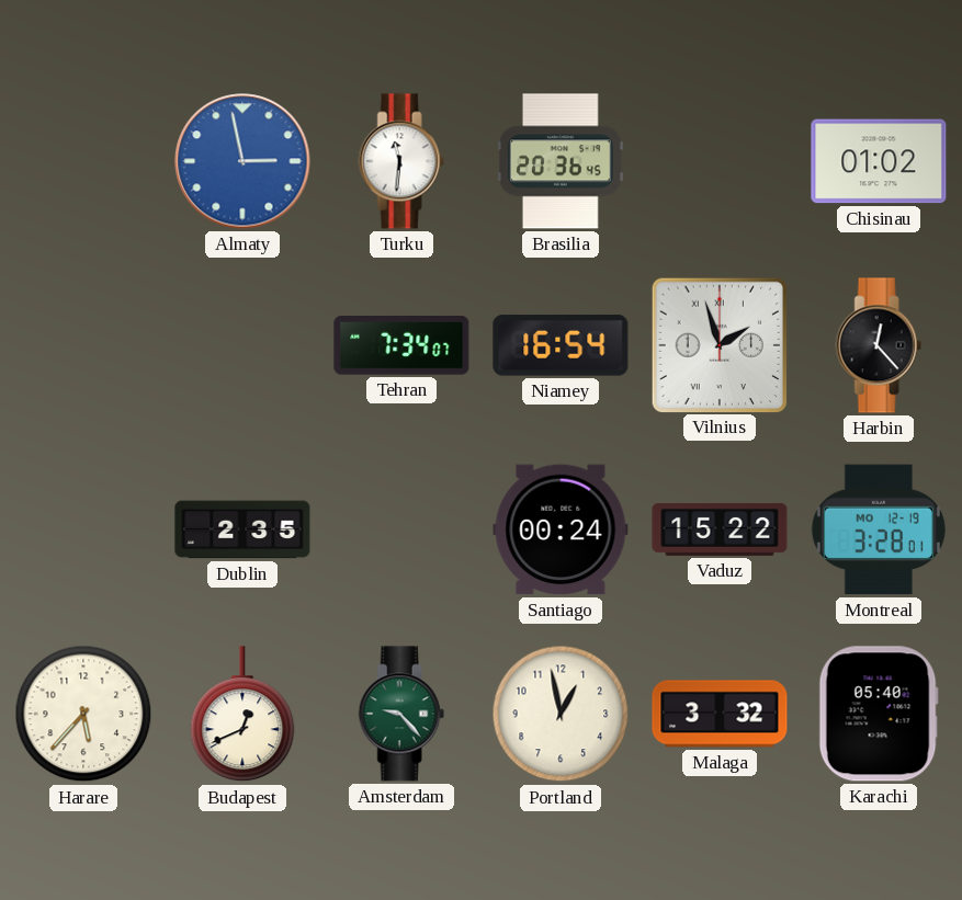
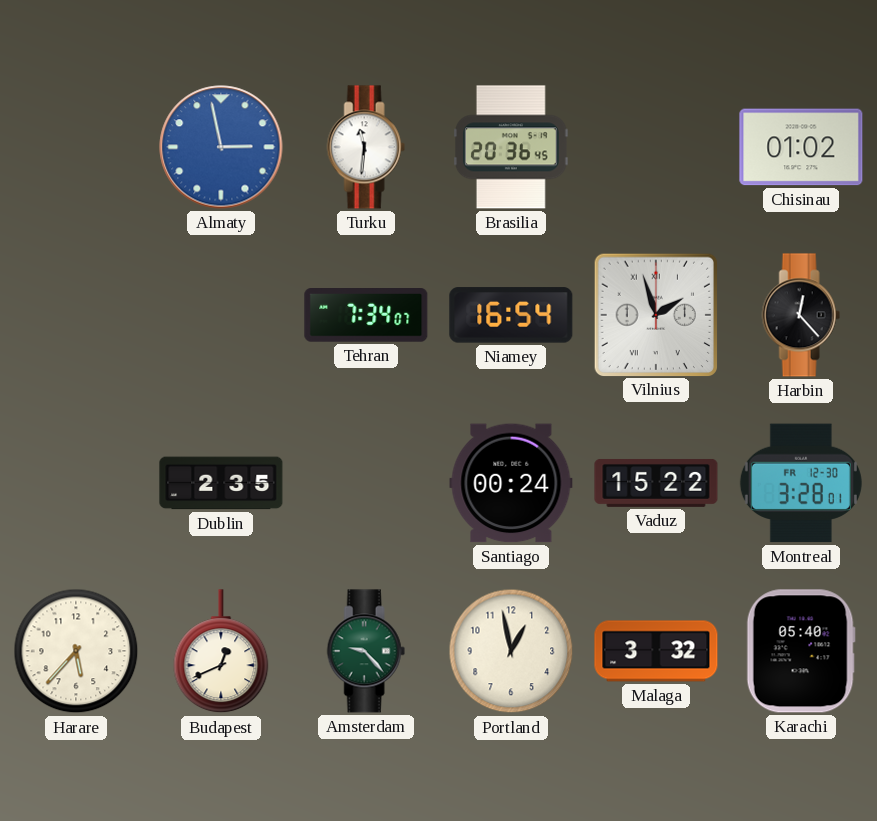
Montreal date: MO 12-19 -> FR 12-30 (801, 483)
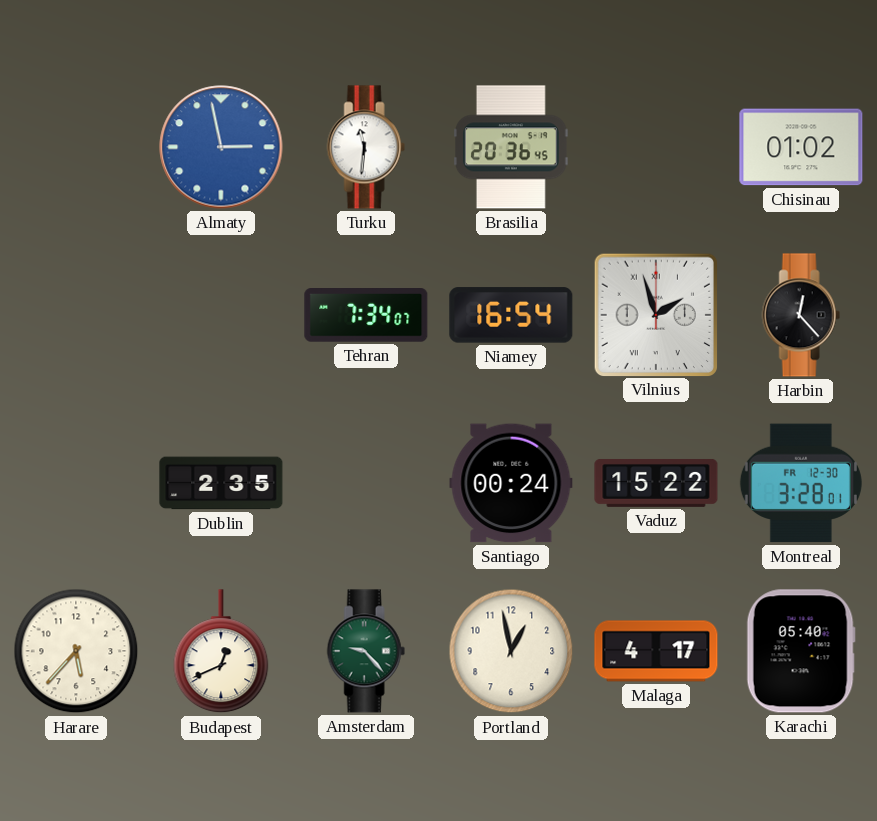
Malaga: 3:32 -> 4:17 (656, 651)
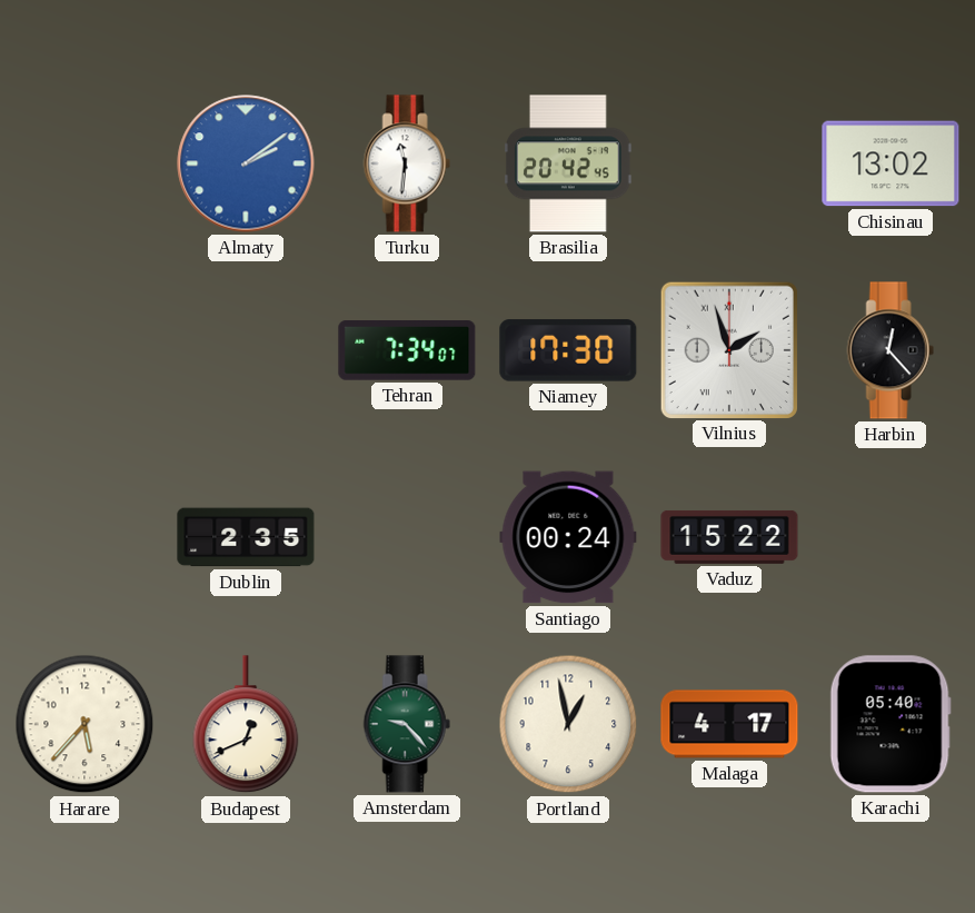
Almaty: 2:58 -> 2:09 (246, 163)
Brasilia: 20:36 -> 20:42 (569, 163)
Chisinau: 01:02 -> 13:02 (891, 163)
Niamey: 16:54 -> 17:30 (568, 350)
Montreal: 3:28 -> none (801, 483)
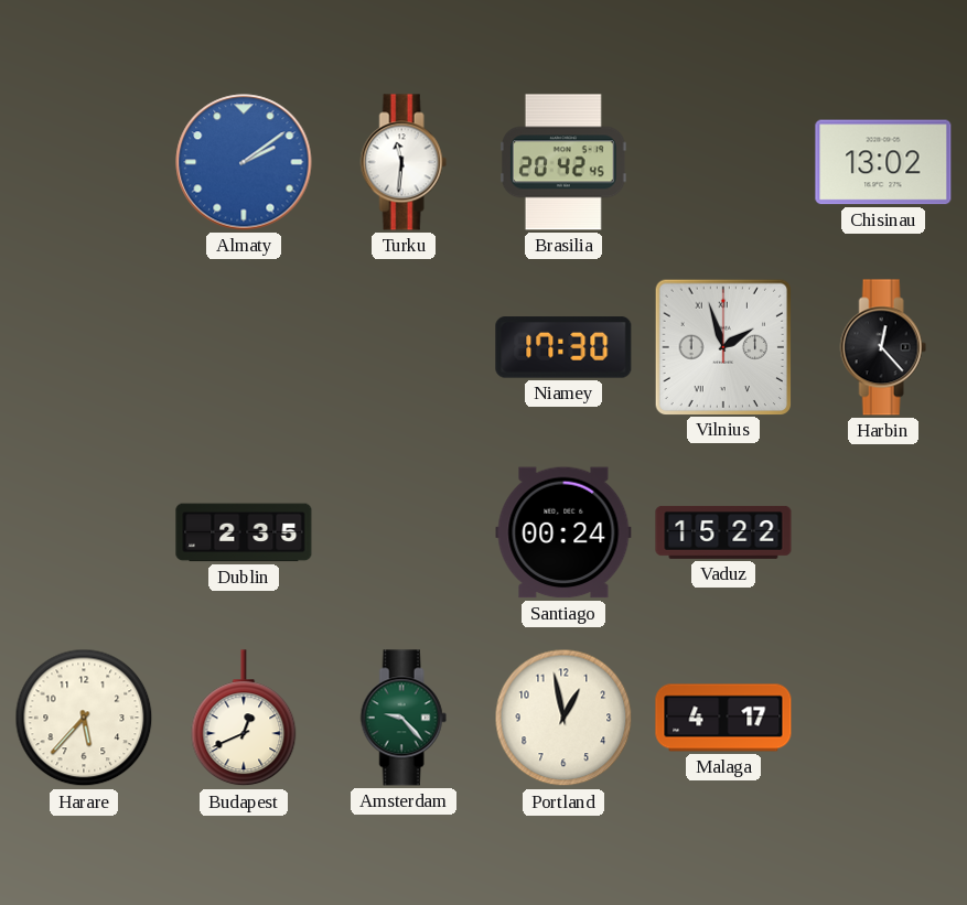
Tehran: 7:34 -> none (407, 351)
Karachi: 05:40 -> none (891, 724)
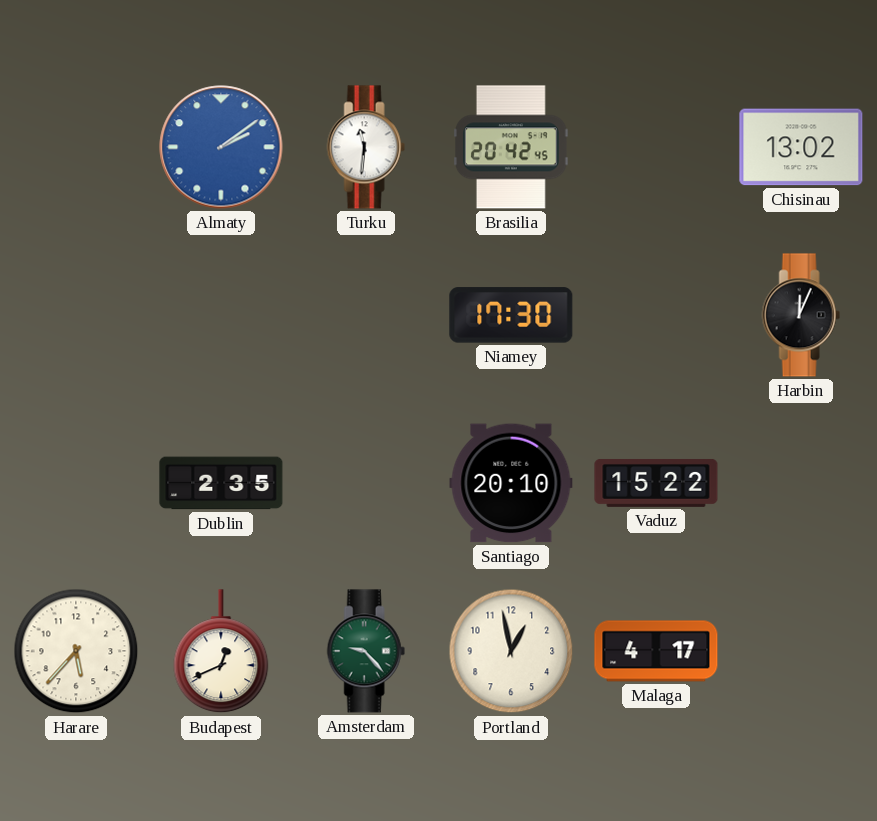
Vilnius: 1:57 -> none (722, 346)
Harbin: 12:23 -> 12:04 (801, 315)
Santiago: 00:24 -> 20:10 (511, 483)
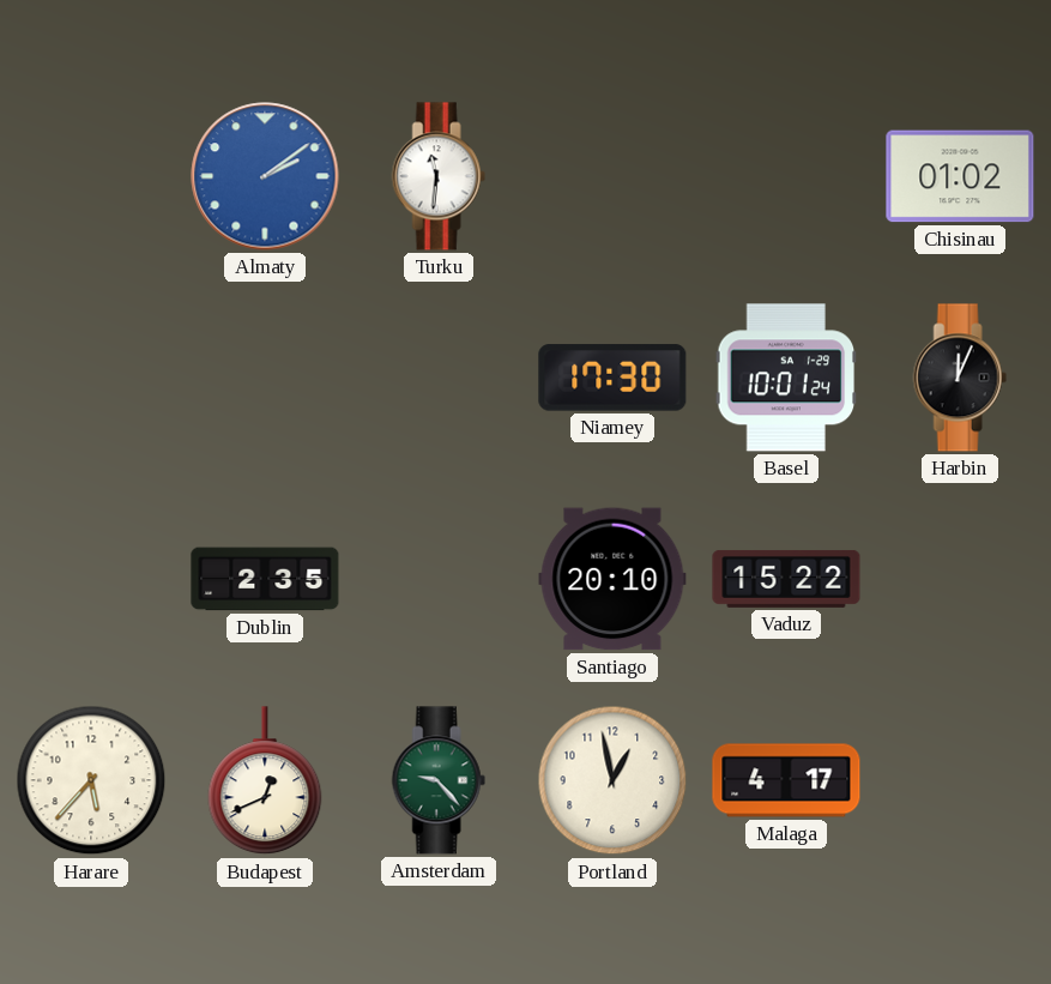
Brasilia: 20:42 -> none (512, 147)
Chisinau: 13:02 -> 01:02 (960, 176)
Basel: none -> 10:01 (786, 378)
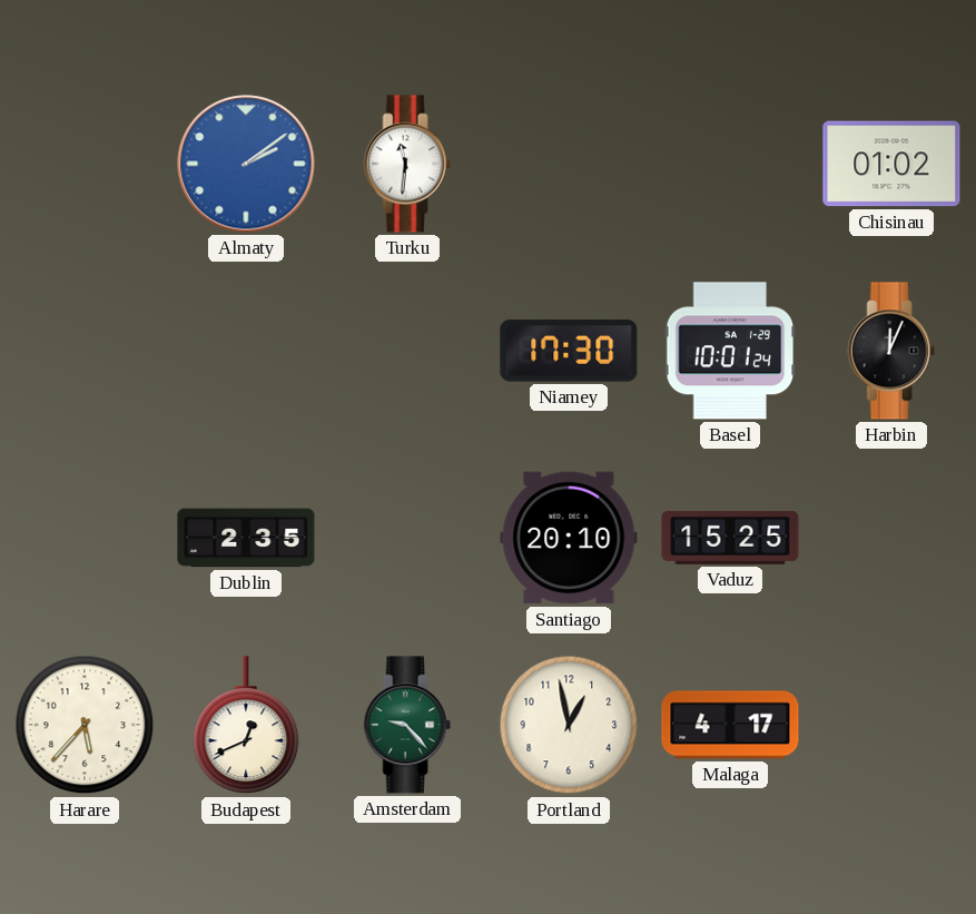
Vaduz: 15:22 -> 15:25 (730, 538)
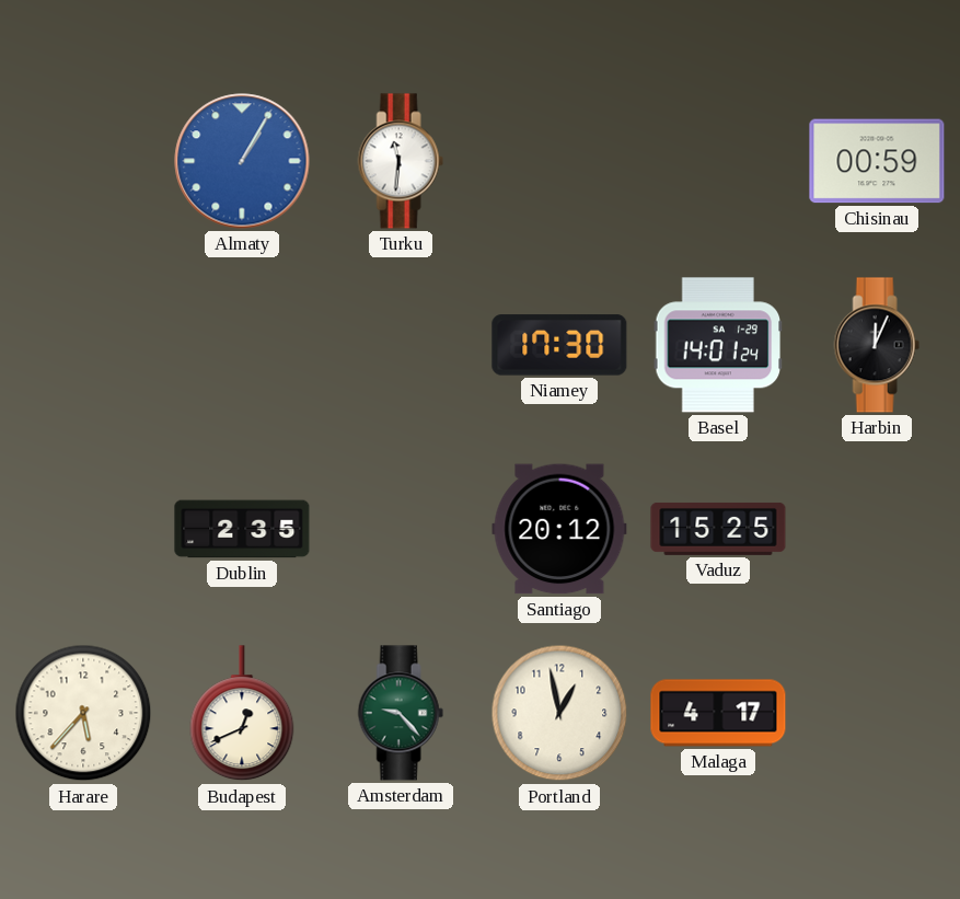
Almaty: 2:09 -> 1:05 (242, 161)
Chisinau: 01:02 -> 00:59 (877, 161)
Basel: 10:01 -> 14:01 (718, 345)
Santiago: 20:10 -> 20:12 (559, 529)
